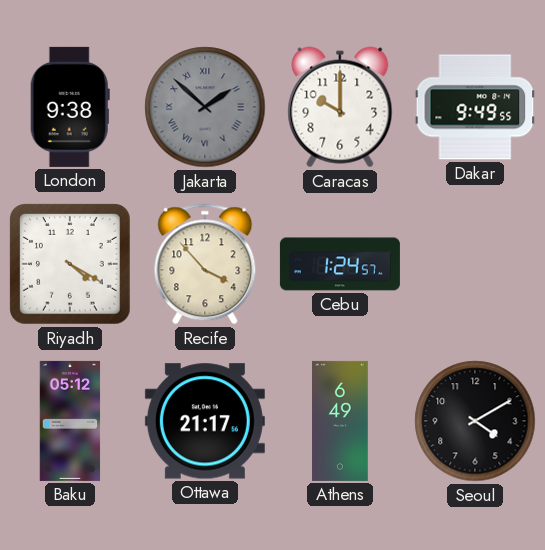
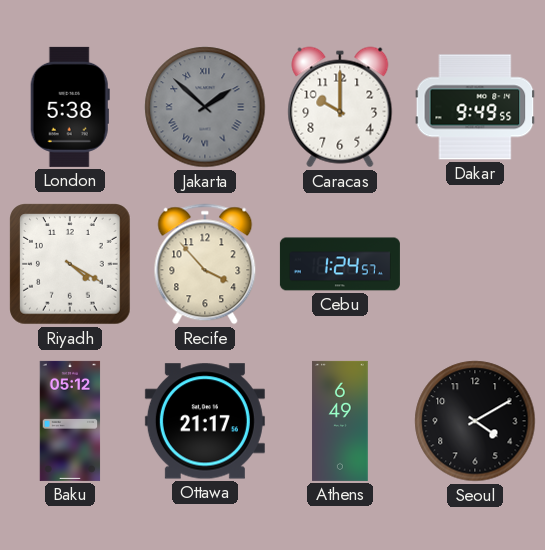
London: 9:38 -> 5:38 (70, 107)
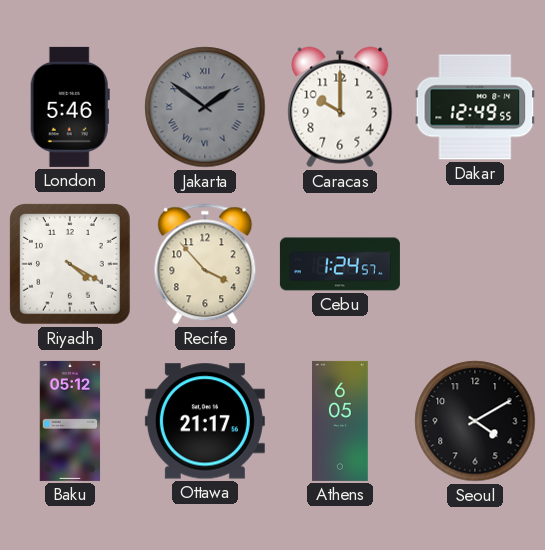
London: 5:38 -> 5:46 (70, 107)
Jakarta: 1:52 -> 1:51 (205, 107)
Dakar: 9:49 -> 12:49 (475, 107)
Athens: 6:49 -> 6:05 (340, 421)
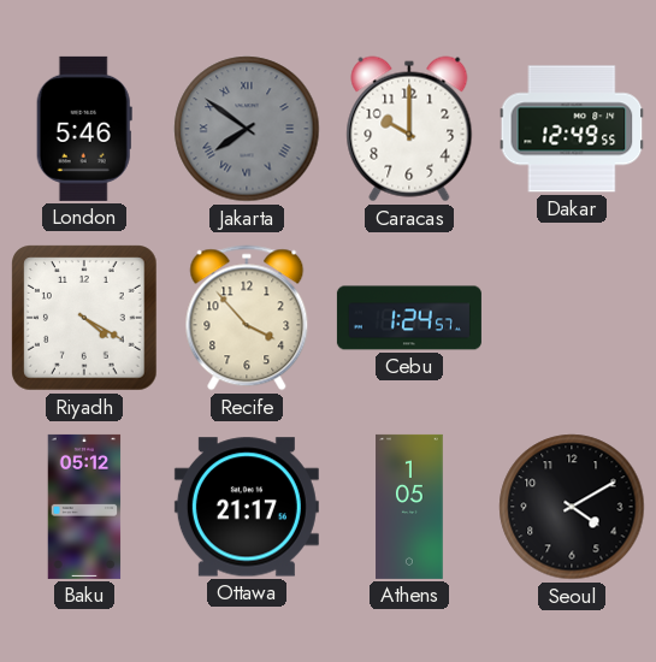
Jakarta: 1:51 -> 7:51 (247, 129)
Athens: 6:05 -> 1:05 (409, 507)
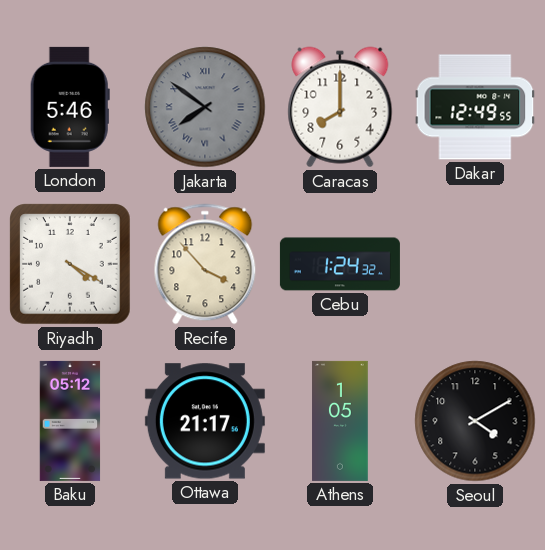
Caracas: 10:00 -> 8:00 (340, 107)
Cebu: 1:24:57 -> 1:24:32 (340, 264)
